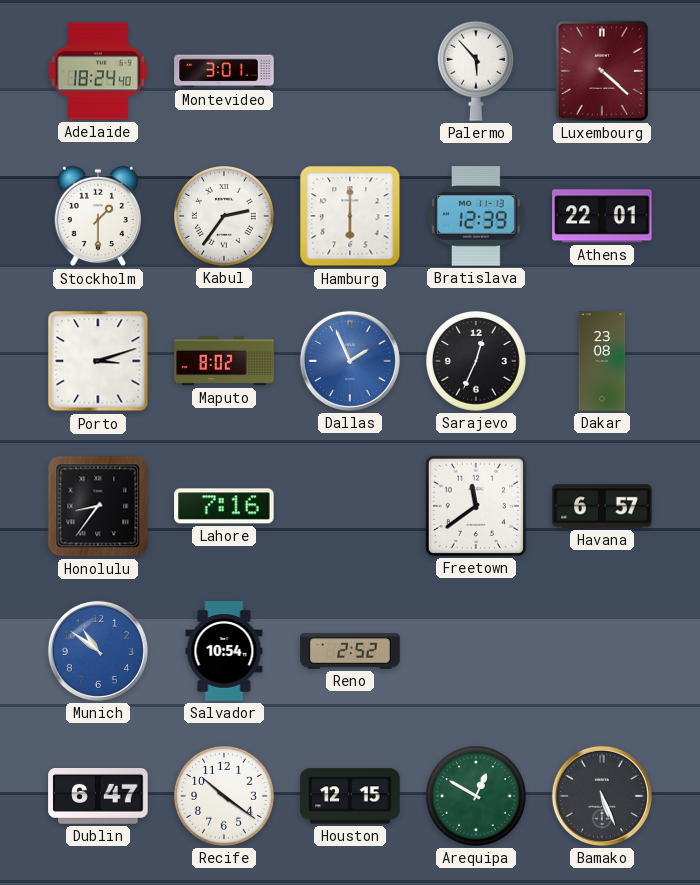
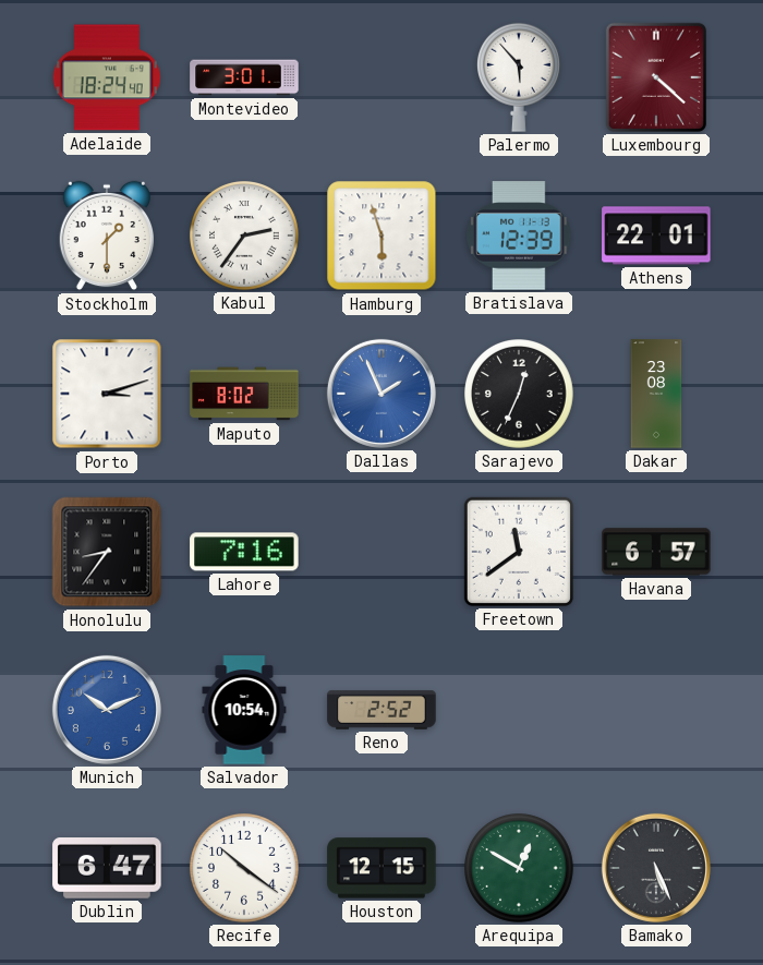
Hamburg: 6:00 -> 5:57 (381, 236)
Munich: 10:51 -> 10:11 (107, 710)
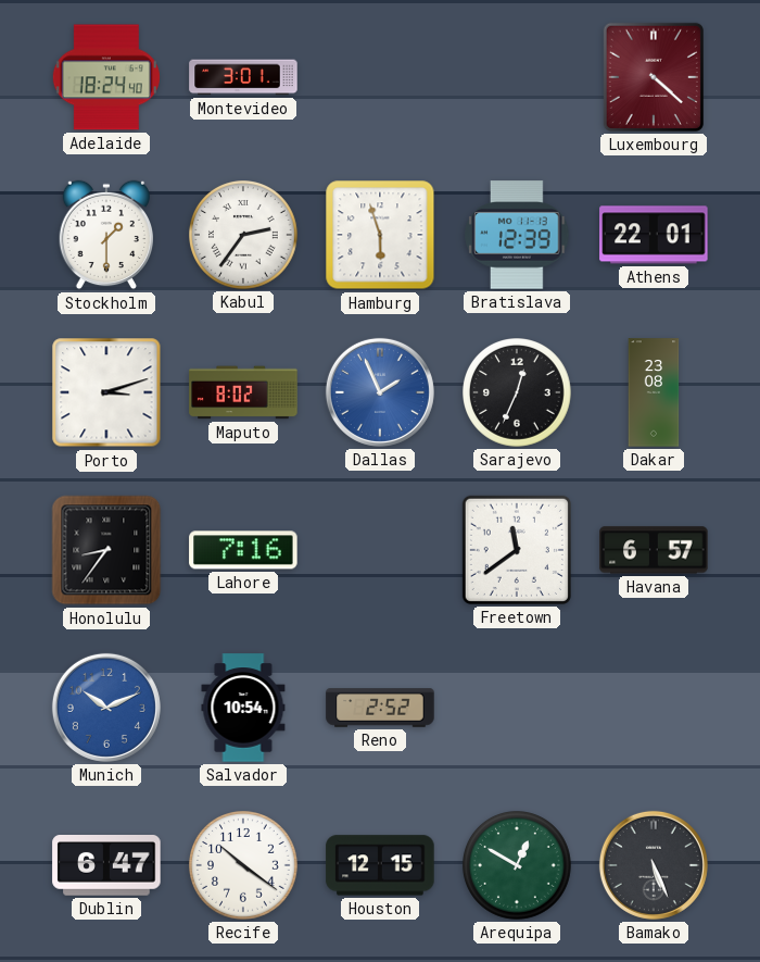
Palermo: 5:53 -> none (519, 77)
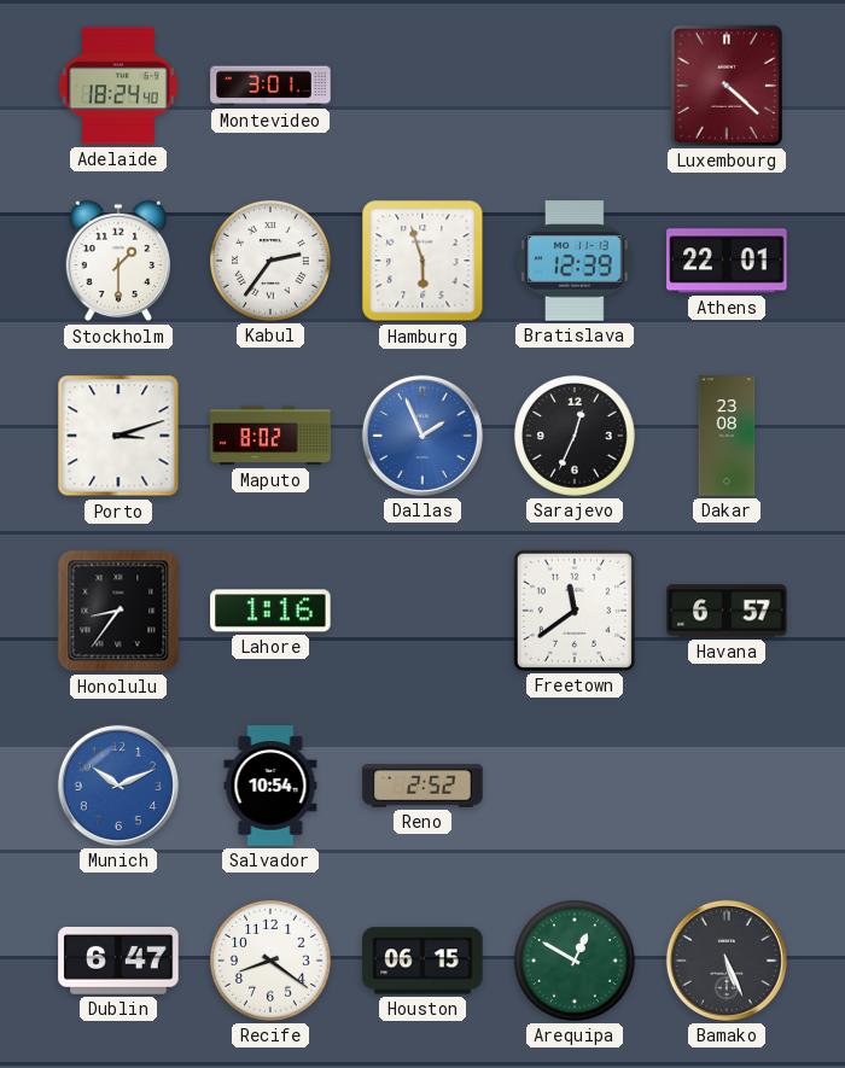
Lahore: 7:16 -> 1:16 (270, 611)
Recife: 10:21 -> 8:21 (272, 962)
Houston: 12:15 -> 06:15 (422, 961)
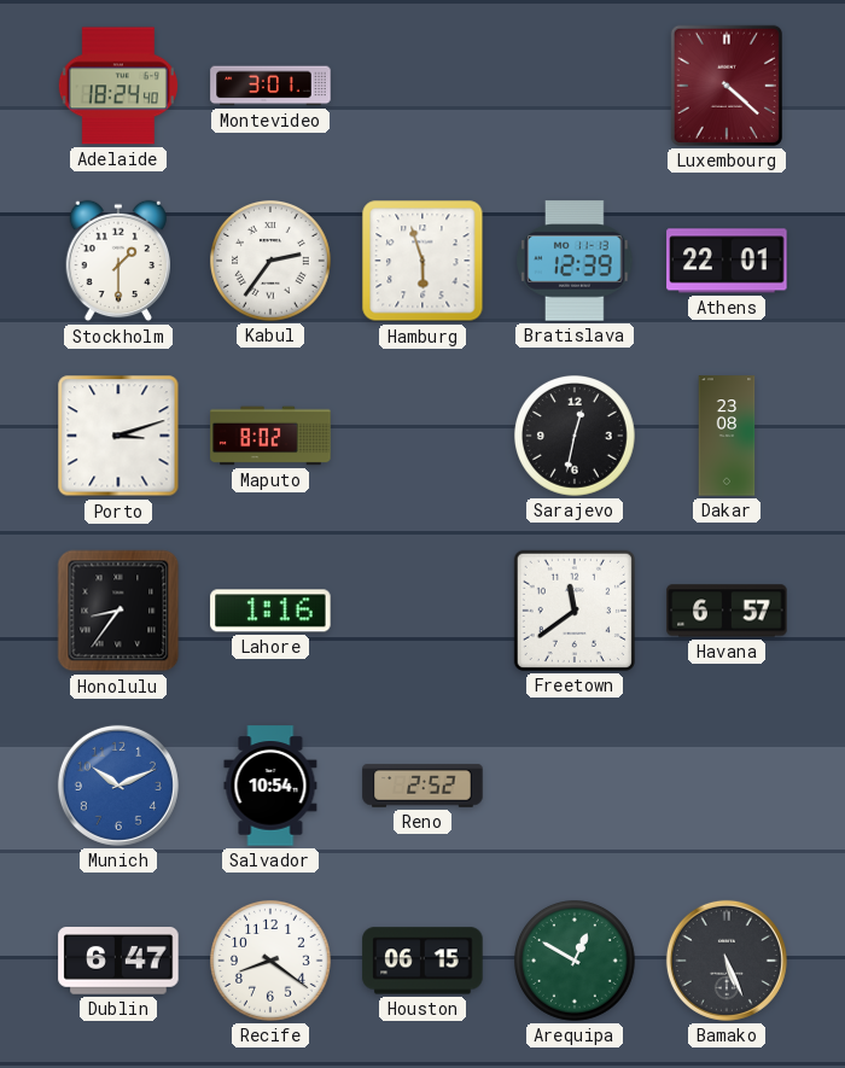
Dallas: 1:56 -> none (422, 436)
Sarajevo: 12:34 -> 12:32 (576, 437)
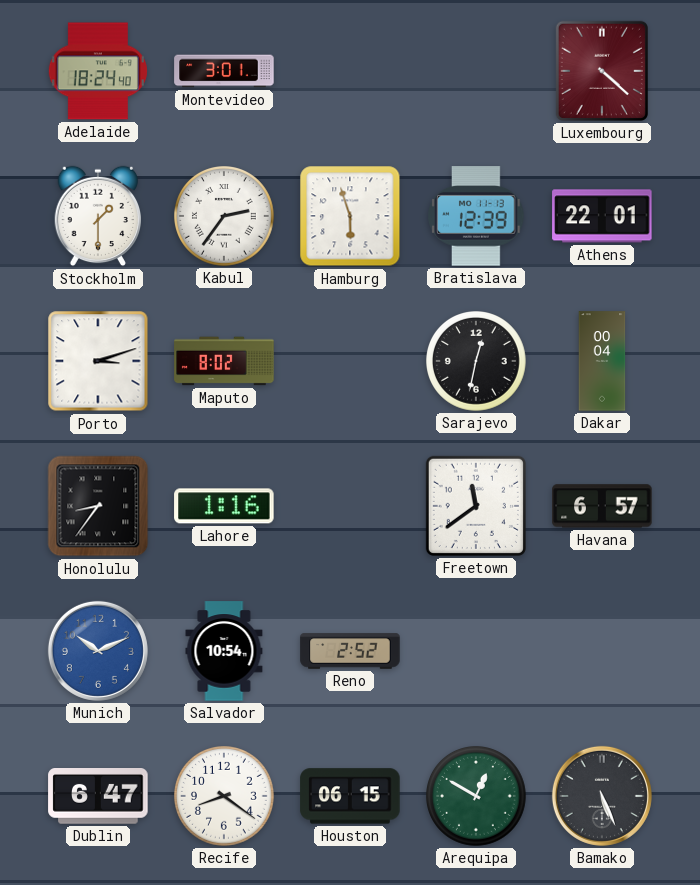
Dakar: 23:08 -> 00:04 (602, 361)
